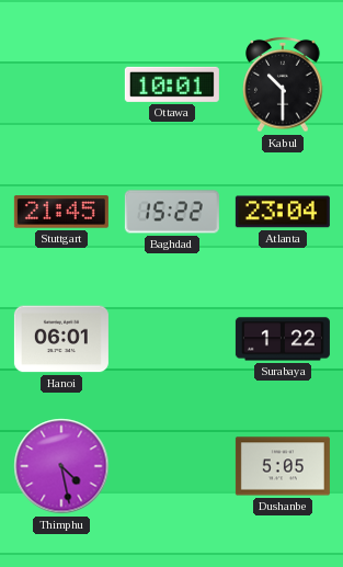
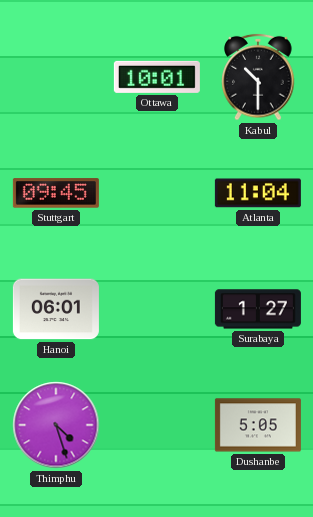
Stuttgart: 21:45 -> 09:45 (56, 193)
Baghdad: 15:22 -> none (172, 212)
Atlanta: 23:04 -> 11:04 (258, 193)
Surabaya: 1:22 -> 1:27 (258, 309)
Thimphu: 4:28 -> 4:27 (56, 425)
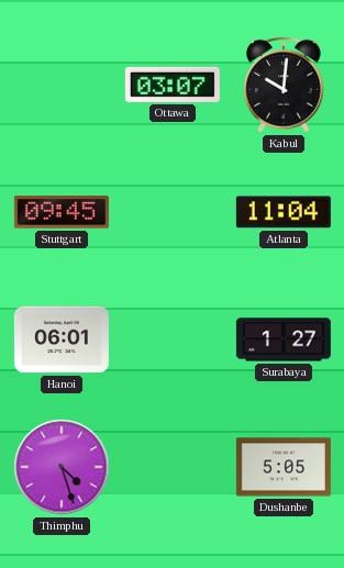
Ottawa: 10:01 -> 03:07 (173, 85)
Kabul: 10:30 -> 10:01 (284, 85)
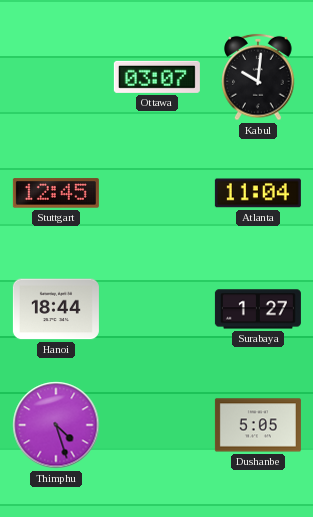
Stuttgart: 09:45 -> 12:45 (56, 193)
Hanoi: 06:01 -> 18:44 (56, 309)
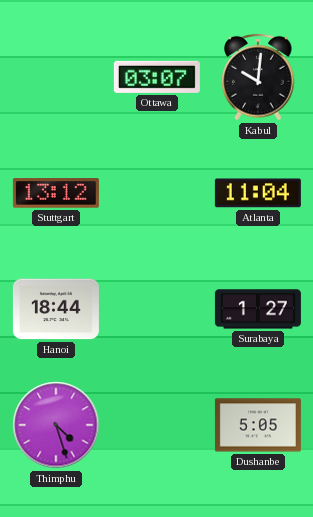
Stuttgart: 12:45 -> 13:12 (56, 193)
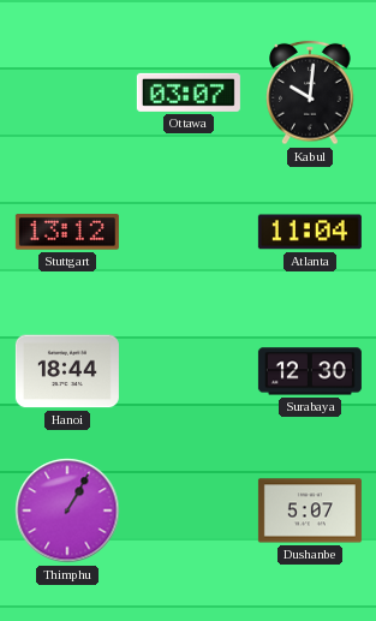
Surabaya: 1:27 -> 12:30 (310, 371)
Thimphu: 4:27 -> 1:05 (67, 510)
Dushanbe: 5:05 -> 5:07 (310, 510)
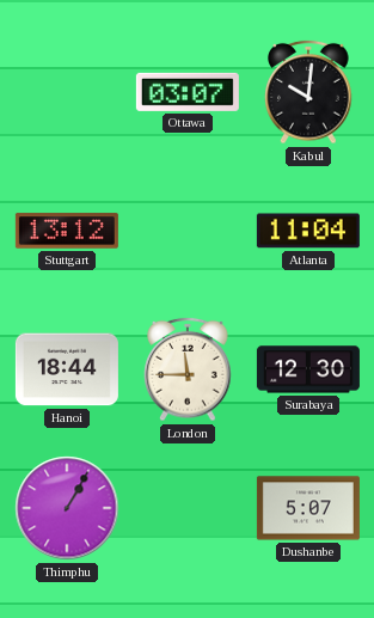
London: none -> 11:45 (188, 369)
